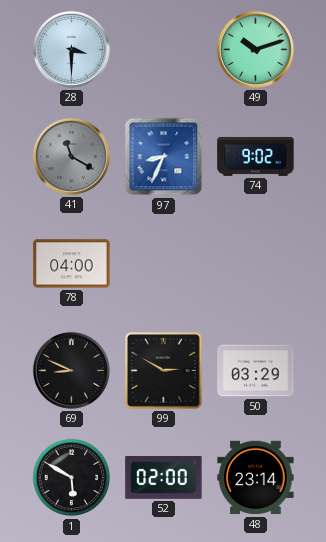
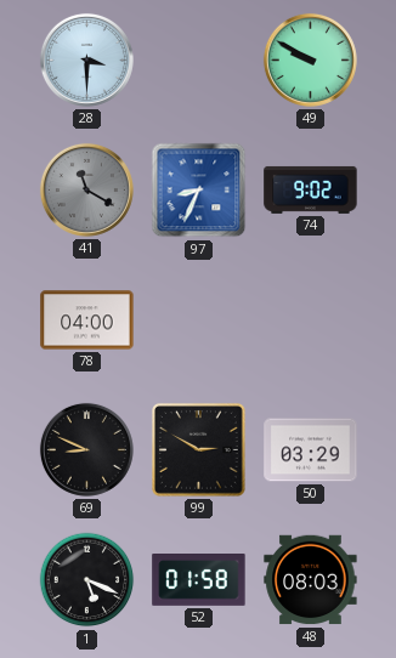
49: 10:12 -> 9:50 (310, 59)
1: 5:50 -> 5:19 (87, 580)
52: 02:00 -> 01:58 (199, 580)
48: 23:14 -> 08:03 (311, 580)
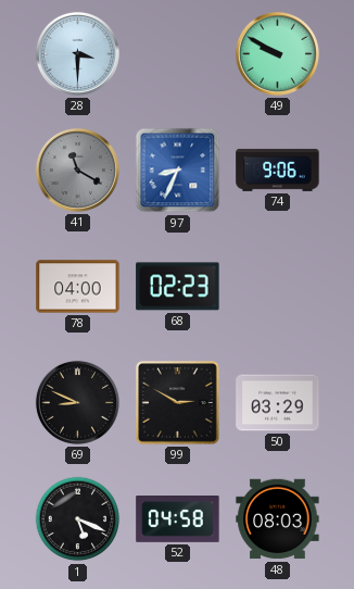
74: 9:02 -> 9:06 (278, 170)
68: none -> 02:23 (178, 287)
52: 01:58 -> 04:58 (178, 519)
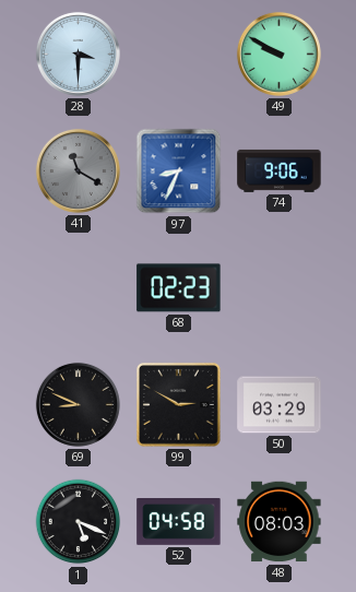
78: 04:00 -> none (78, 287)
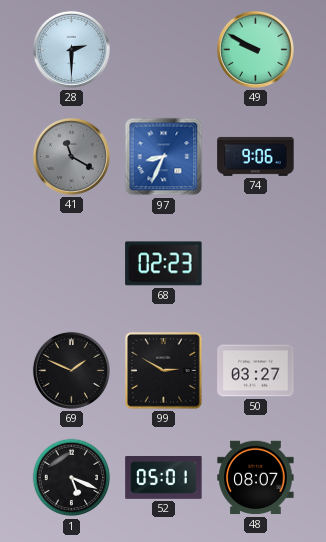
28: 3:30 -> 2:30 (71, 49)
69: 8:49 -> 1:49 (71, 370)
50: 03:29 -> 03:27 (256, 371)
52: 04:58 -> 05:01 (164, 478)
48: 08:03 -> 08:07 (256, 478)
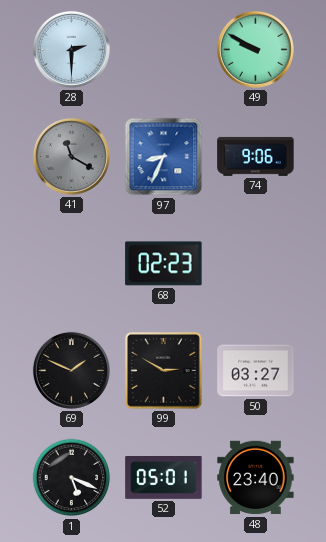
48: 08:07 -> 23:40 (256, 478)
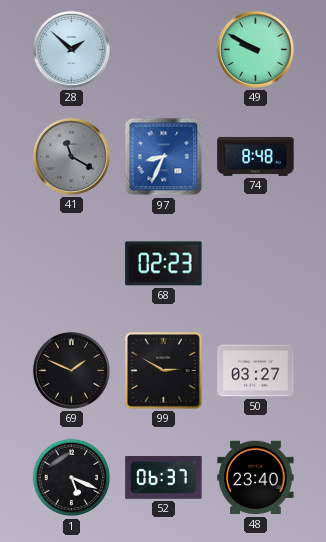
28: 2:30 -> 1:52 (71, 49)
74: 9:06 -> 8:48 (256, 156)
52: 05:01 -> 06:37 (164, 478)
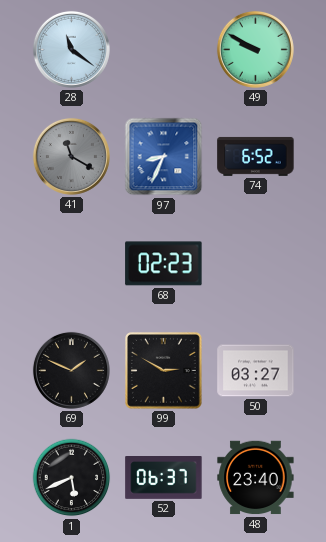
28: 1:52 -> 11:21 (71, 49)
74: 8:48 -> 6:52 (256, 156)
1: 5:19 -> 5:41 (72, 478)
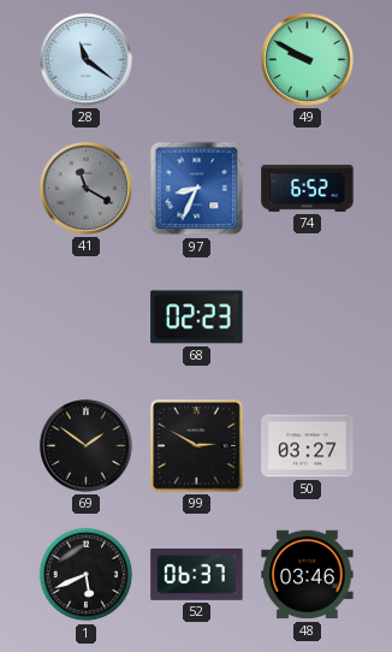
69: 1:49 -> 1:51 (85, 445)
48: 23:40 -> 03:46 (308, 575)
